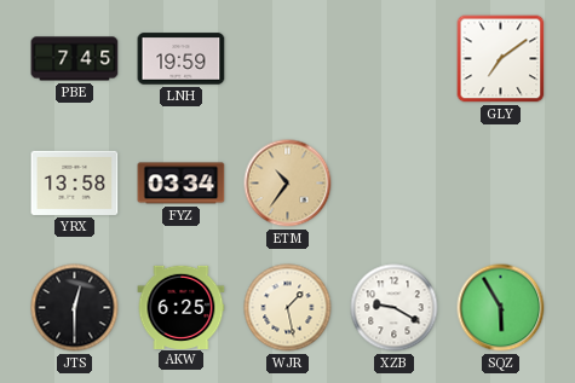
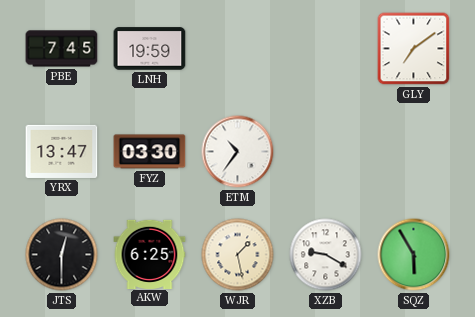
YRX: 13:58 -> 13:47 (62, 151)
FYZ: 03:34 -> 03:30 (150, 152)
ETM dial: champagne -> white (238, 152)
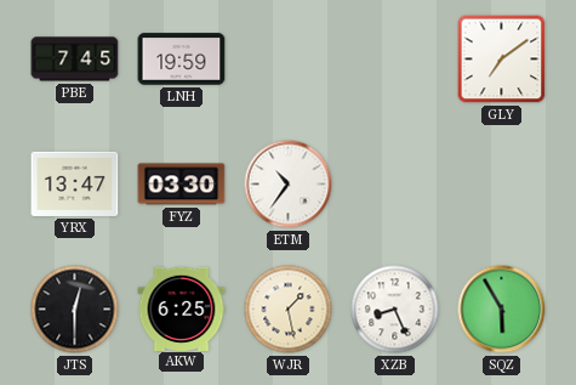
XZB: 9:20 -> 8:26 (395, 310)
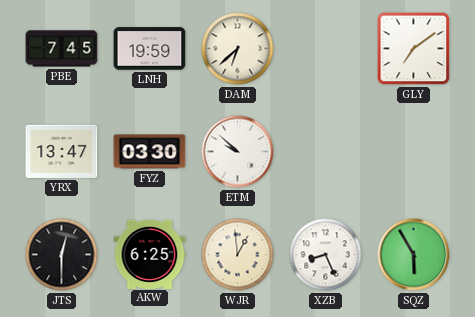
DAM: none -> 6:38 (238, 49)
ETM: 10:36 -> 9:52 (238, 152)
WJR: 1:28 -> 12:59 (238, 255)
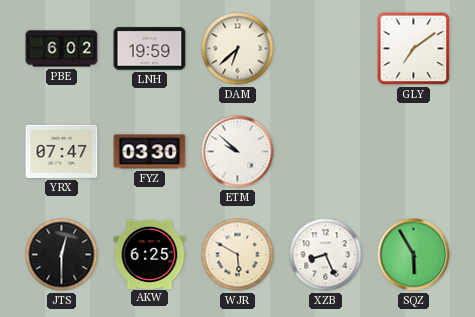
PBE: 7:45 -> 6:02 (62, 49)
YRX: 13:47 -> 07:47 (62, 151)
WJR: 12:59 -> 5:50 (238, 255)
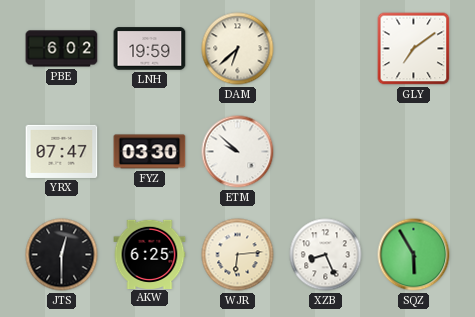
WJR: 5:50 -> 6:14 (238, 255)
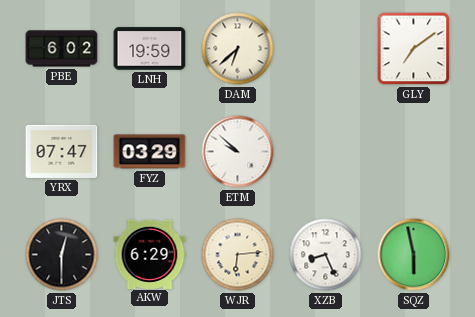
FYZ: 03:30 -> 03:29 (150, 152)
AKW: 6:25 -> 6:29 (150, 254)
SQZ: 5:55 -> 5:58 (414, 255)
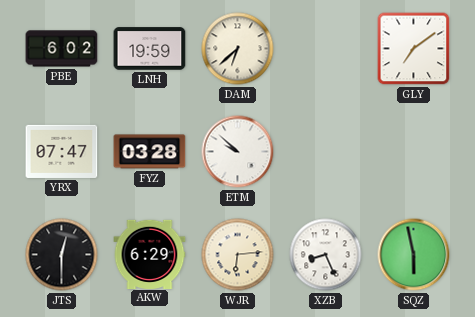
FYZ: 03:29 -> 03:28 (150, 152)
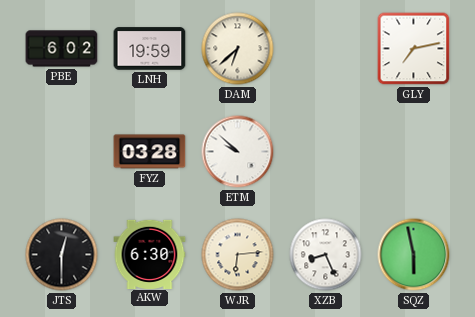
GLY: 7:09 -> 7:13 (414, 49)
YRX: 07:47 -> none (62, 151)
AKW: 6:29 -> 6:30 (150, 254)
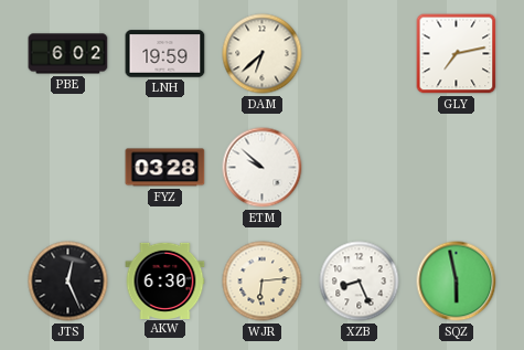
JTS: 12:30 -> 12:26 (68, 282)
